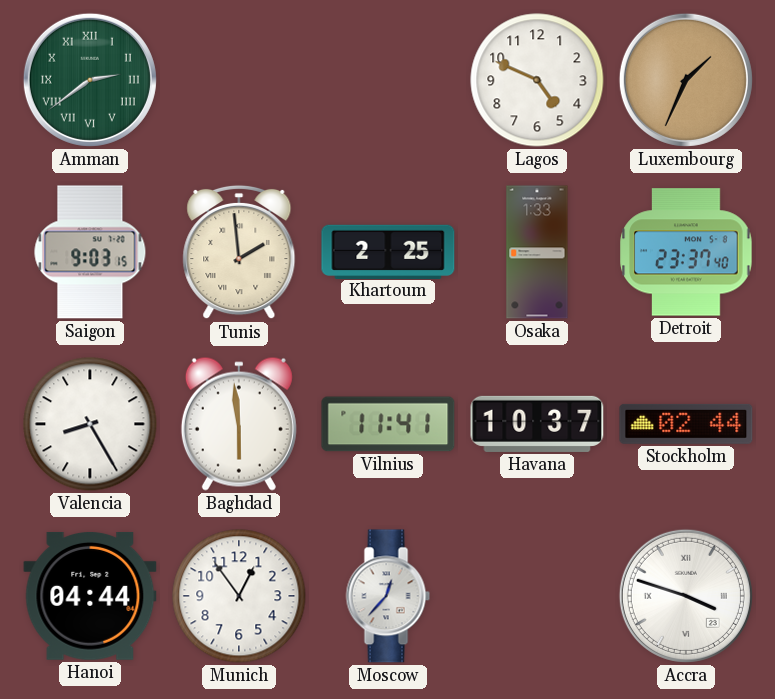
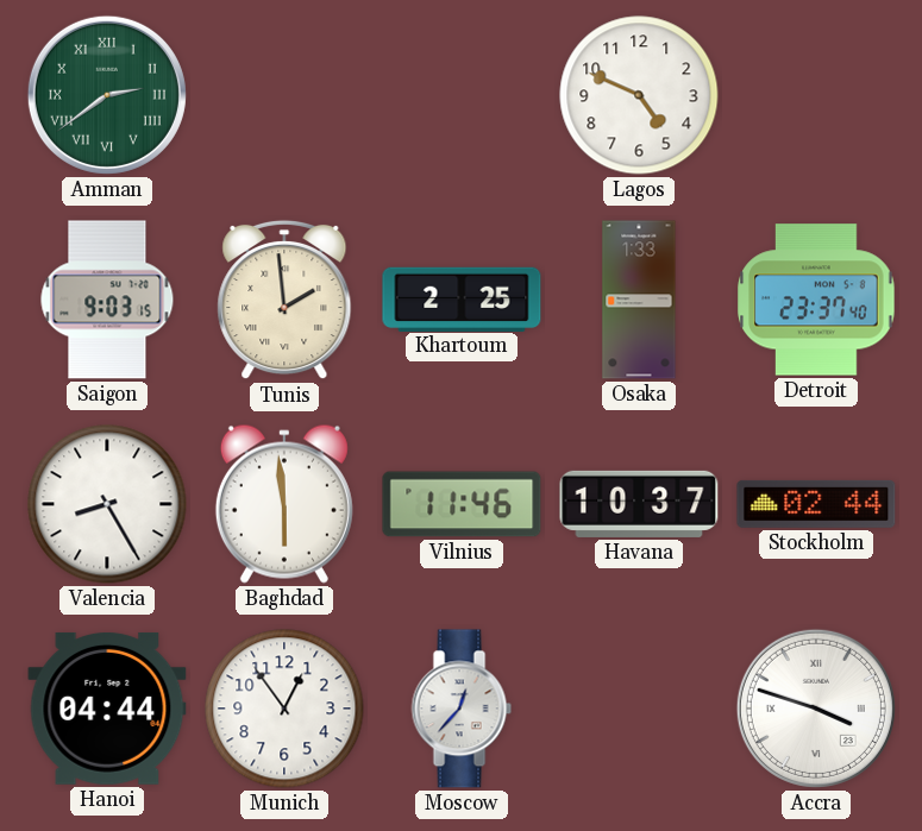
Luxembourg: 1:34 -> none (686, 80)
Vilnius: 11:41 -> 11:46 (462, 504)
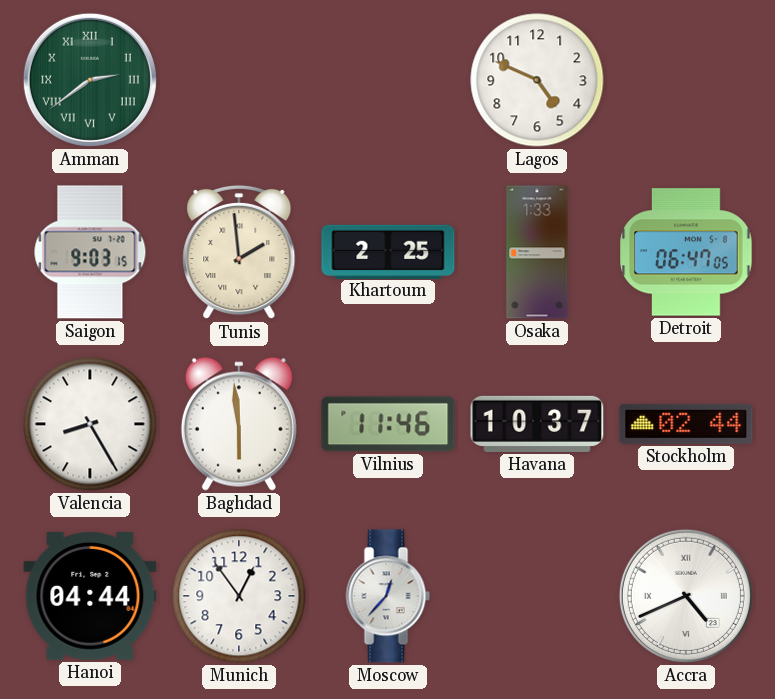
Detroit: 23:37 -> 06:47 (686, 252)
Accra: 3:48 -> 4:41 (686, 596)
